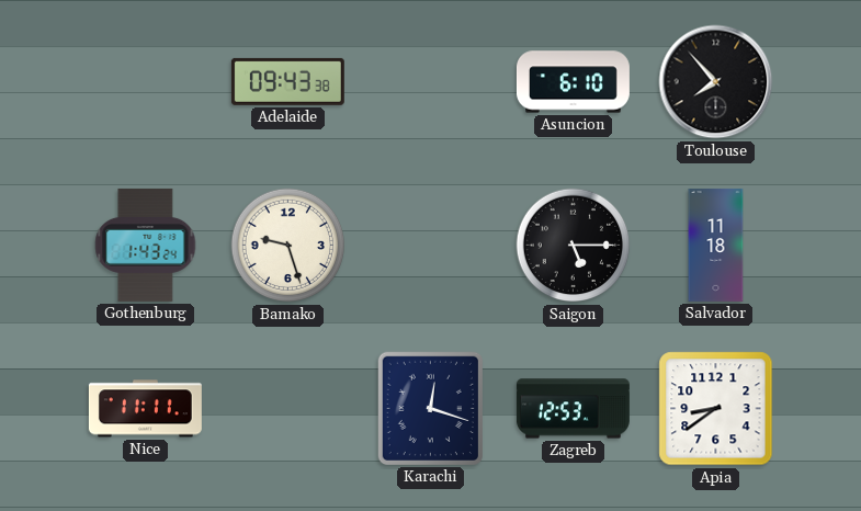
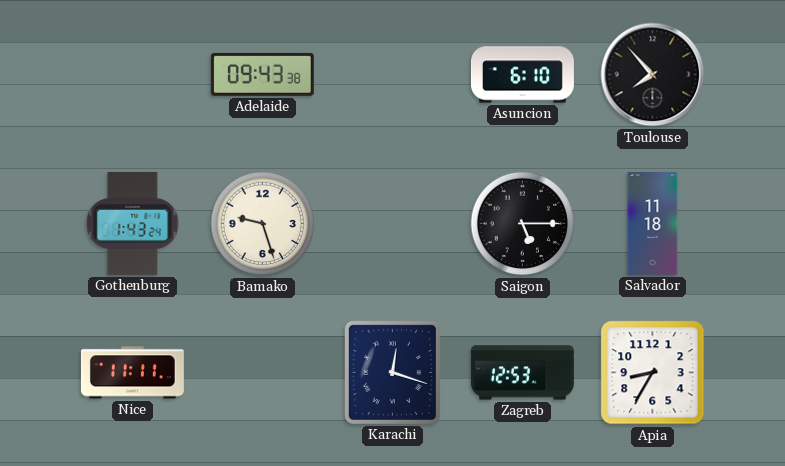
Apia: 8:39 -> 8:35 (653, 373)
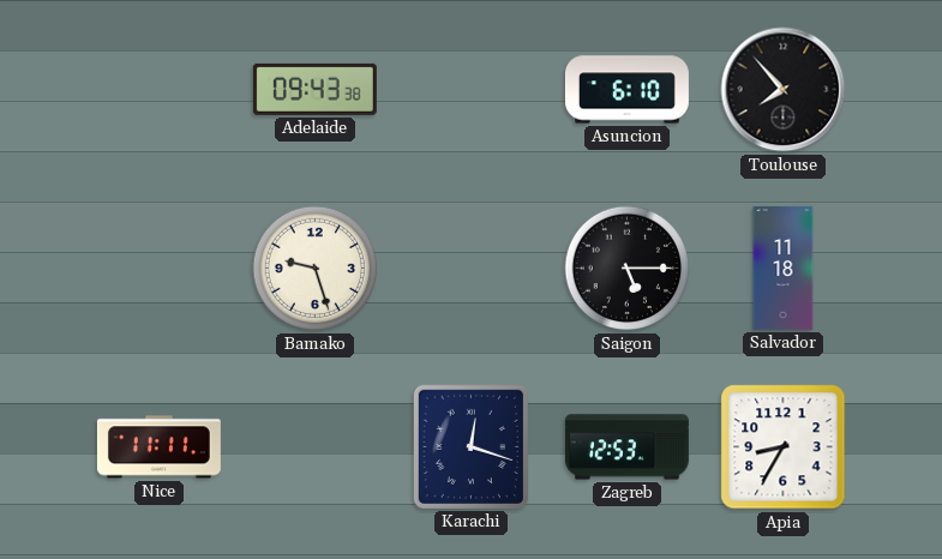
Gothenburg: 1:43 -> none (133, 223)
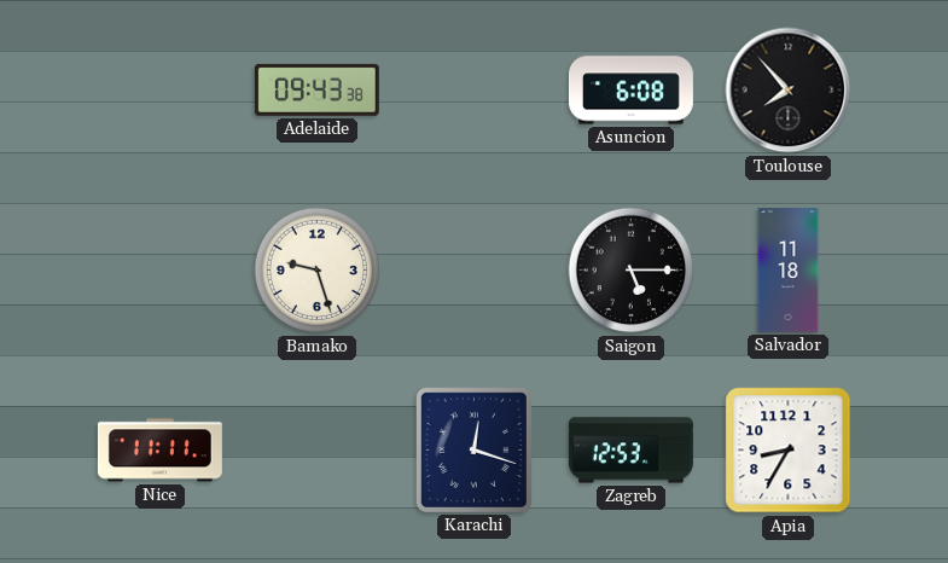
Asuncion: 6:10 -> 6:08 (630, 91)
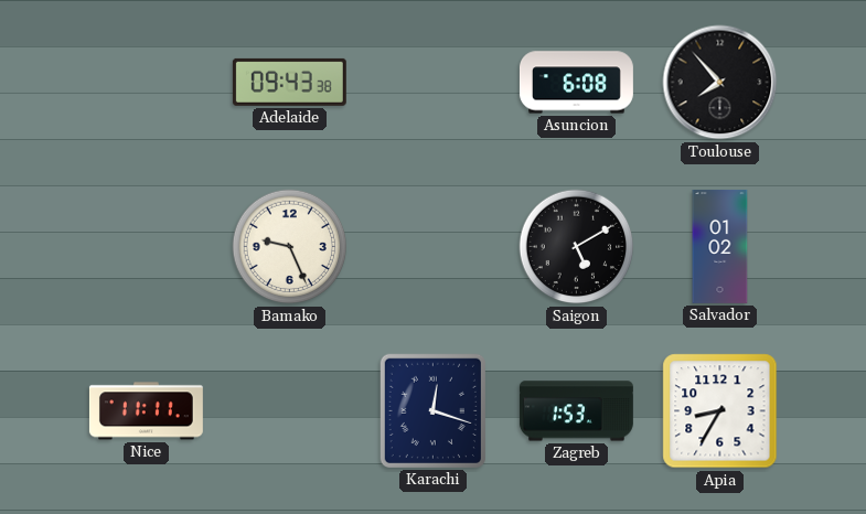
Bamako: 9:27 -> 9:26 (290, 247)
Saigon: 5:15 -> 5:10 (577, 247)
Salvador: 11:18 -> 01:02 (720, 246)
Zagreb: 12:53 -> 1:53 (576, 411)
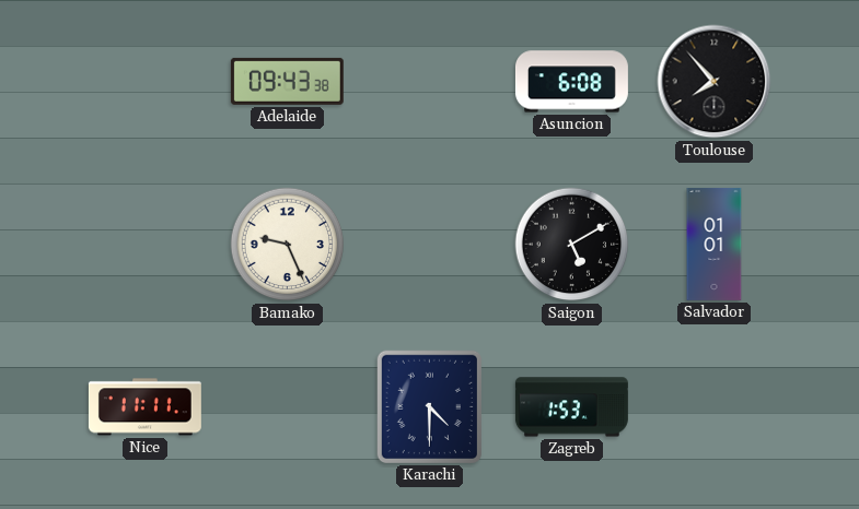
Salvador: 01:02 -> 01:01 (715, 244)
Karachi: 12:18 -> 4:30 (429, 406)
Apia: 8:35 -> none (720, 411)
